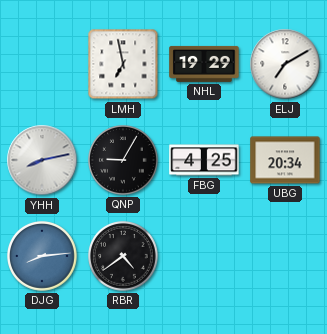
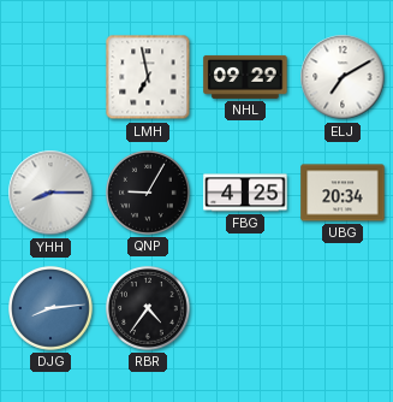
NHL: 19:29 -> 09:29 (245, 77)
YHH: 8:13 -> 8:15 (50, 193)
RBR: 4:39 -> 4:36 (149, 309)
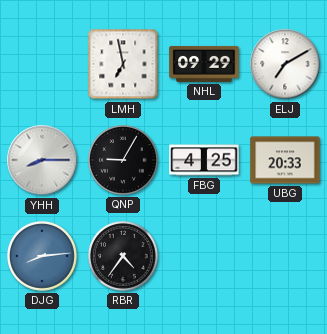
UBG: 20:34 -> 20:33 (285, 160)
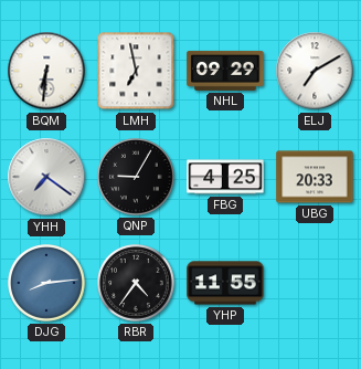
BQM: none -> 6:31 (46, 71)
YHH: 8:15 -> 7:21 (46, 177)
YHP: none -> 11:55 (225, 283)
